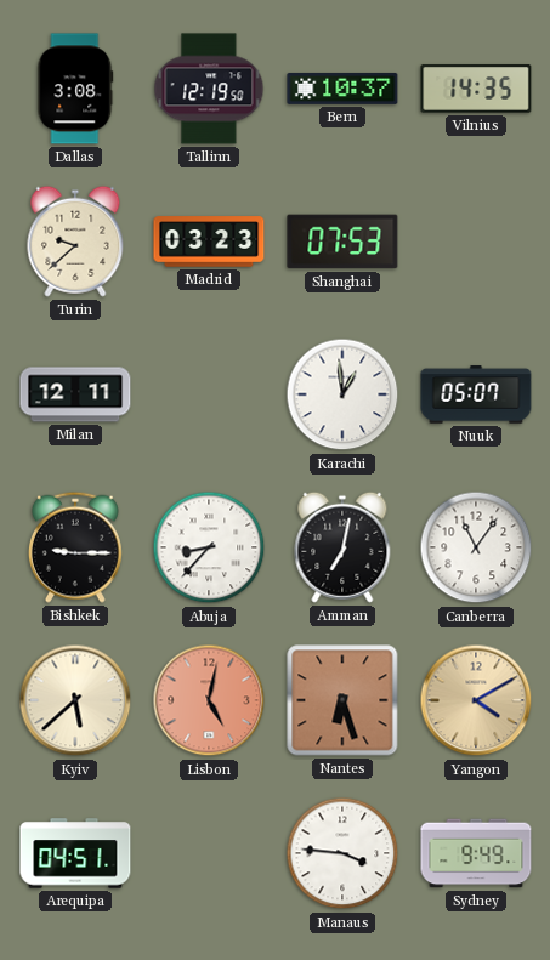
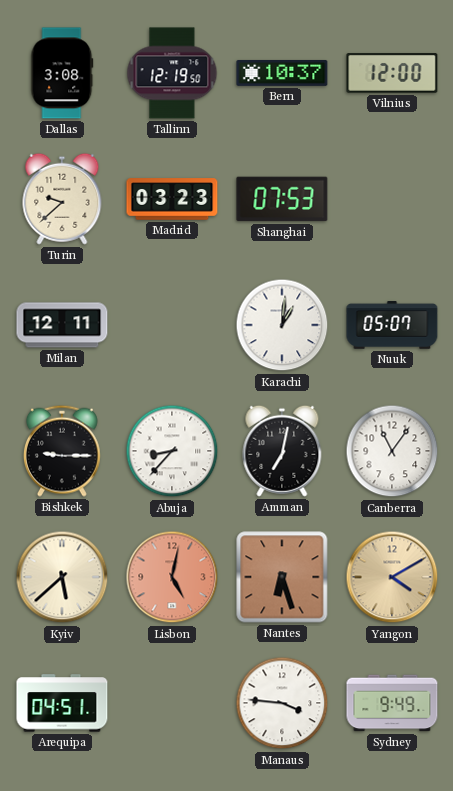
Vilnius: 14:35 -> 12:00 (392, 73)
Karachi: 12:59 -> 1:01 (282, 325)
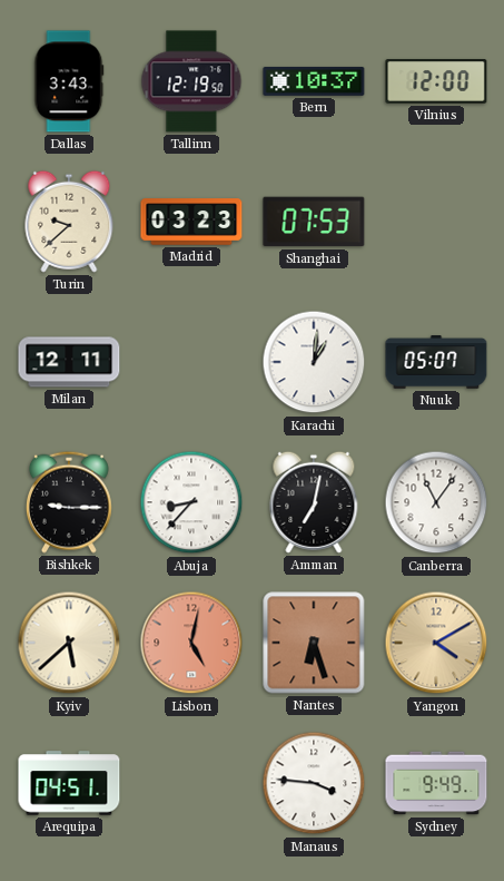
Dallas: 3:08 -> 3:43 (69, 81)
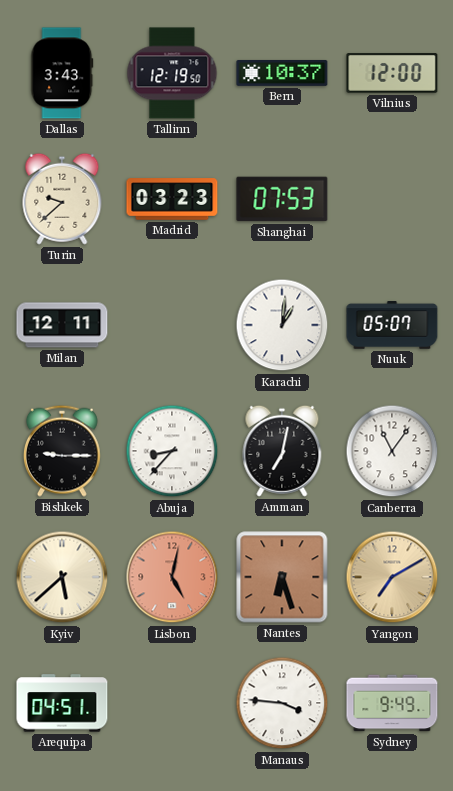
Yangon: 4:10 -> 7:10 (392, 577)
